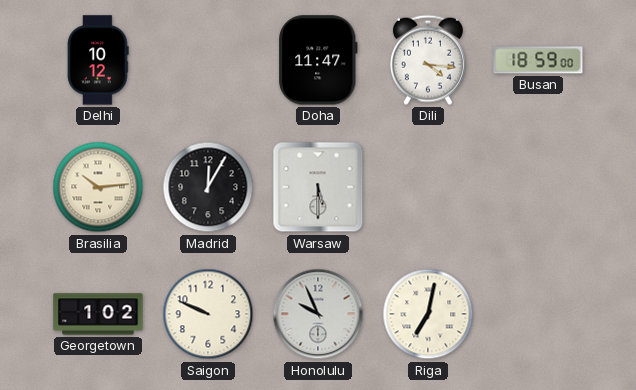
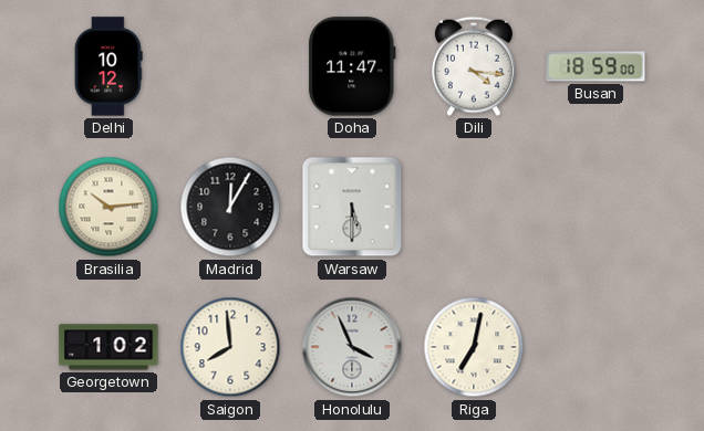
Saigon: 9:49 -> 7:59 (230, 347)
Honolulu: 9:56 -> 3:56 (352, 347)
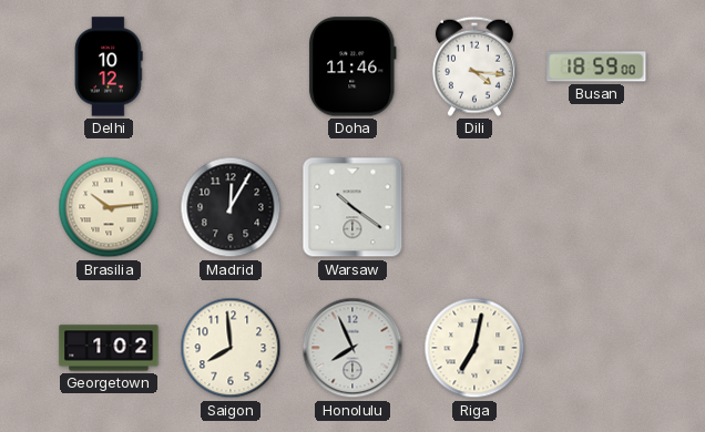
Doha: 11:47 -> 11:46 (352, 66)
Warsaw: 5:30 -> 10:21 (352, 207)
Honolulu: 3:56 -> 7:56 (352, 348)
